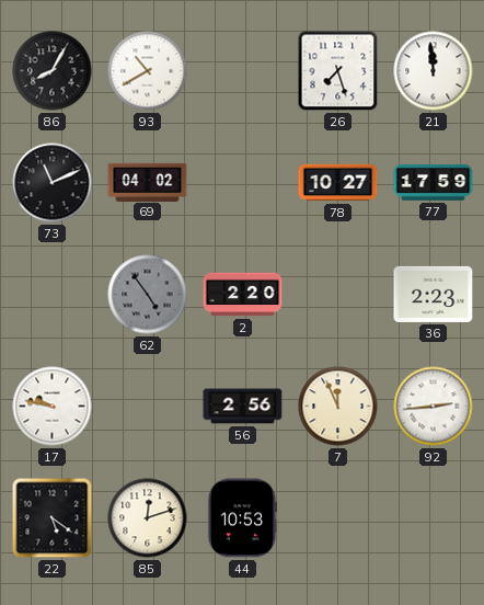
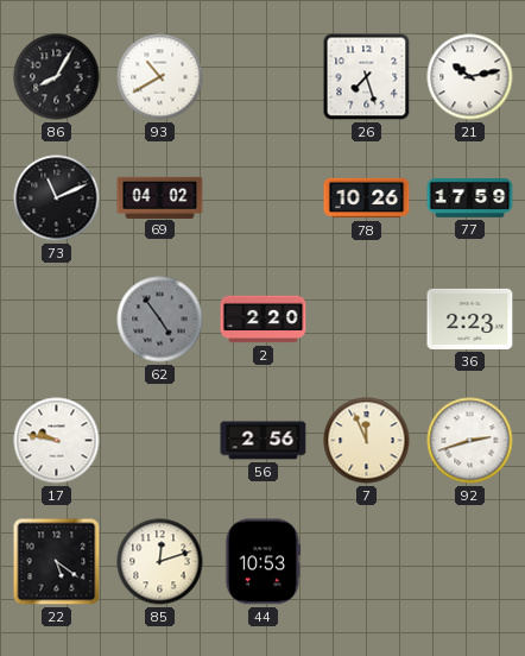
21: 11:59 -> 10:13 (470, 77)
78: 10:27 -> 10:26 (367, 198)
92: 2:44 -> 2:42 (470, 441)
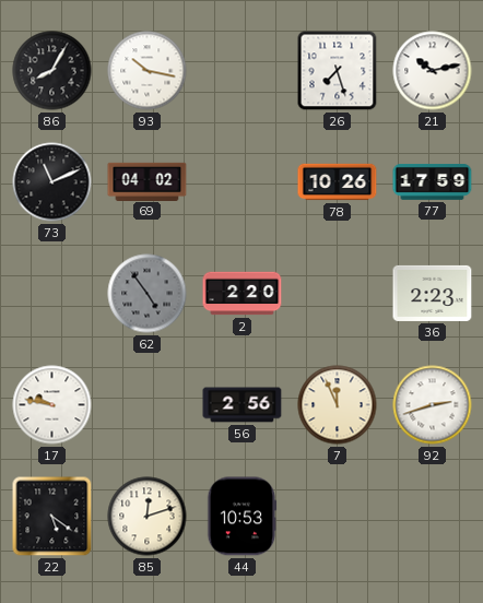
93: 10:40 -> 10:17 (148, 71)
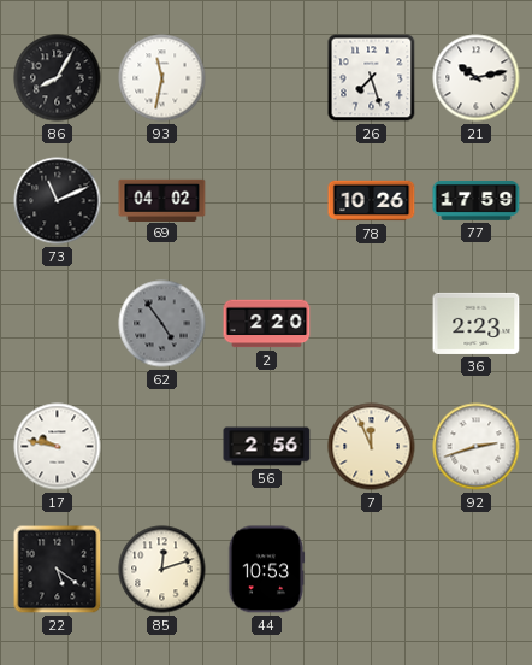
93: 10:17 -> 11:32 (162, 78)
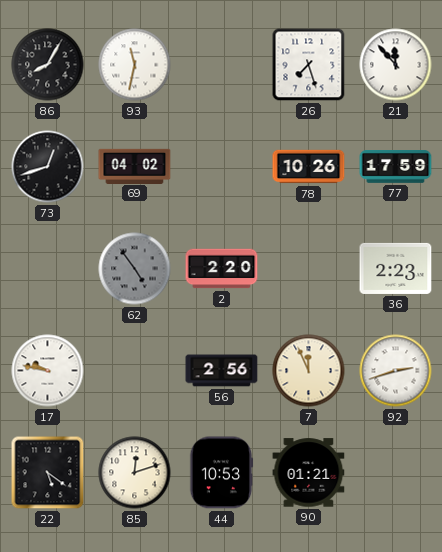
21: 10:13 -> 11:53 (396, 65)
73: 11:11 -> 12:42 (48, 167)
90: none -> 01:21 (309, 473)
